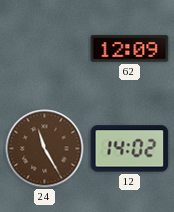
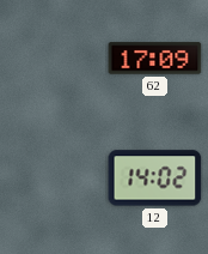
62: 12:09 -> 17:09 (155, 59)
24: 11:25 -> none (45, 149)
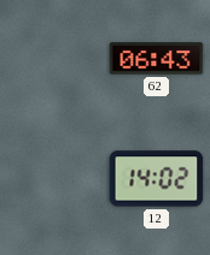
62: 17:09 -> 06:43 (157, 59)
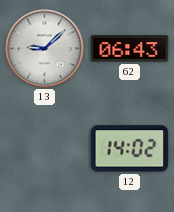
13: none -> 9:08 (45, 49)
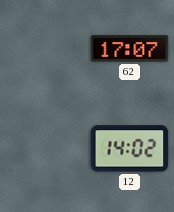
13: 9:08 -> none (45, 49)
62: 06:43 -> 17:07 (130, 49)
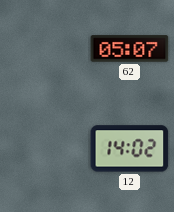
62: 17:07 -> 05:07 (130, 49)
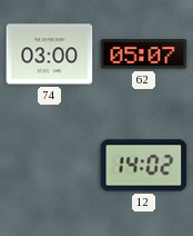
74: none -> 03:00 (50, 55)
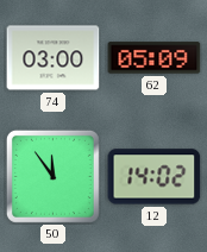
62: 05:07 -> 05:09 (155, 58)
50: none -> 11:54 (52, 176)
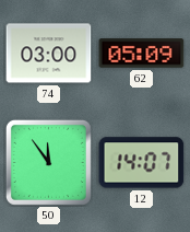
12: 14:02 -> 14:07 (142, 163)
